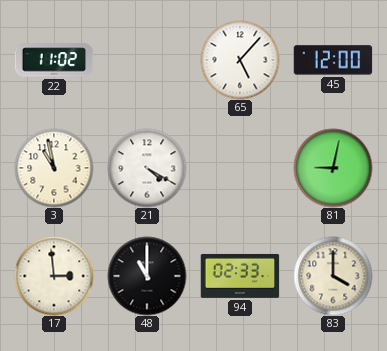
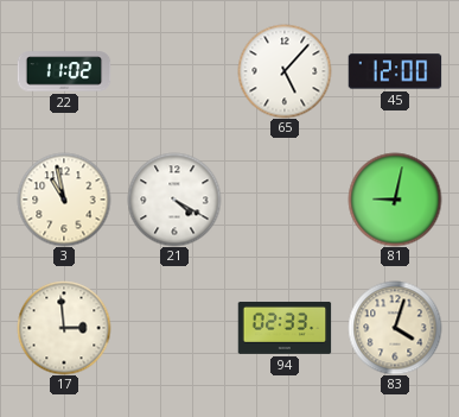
48: 11:00 -> none (147, 276)
83: 4:00 -> 4:03 (395, 328)
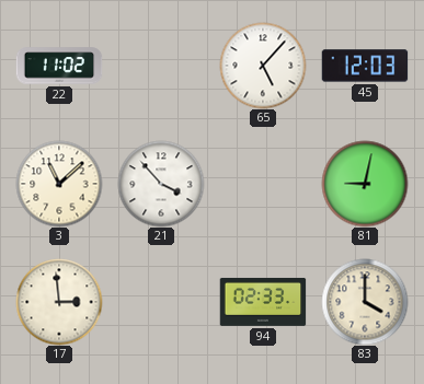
45: 12:00 -> 12:03 (365, 66)
3: 10:58 -> 11:08 (59, 184)
21: 4:20 -> 3:53 (161, 184)
83: 4:03 -> 4:00 (365, 302)
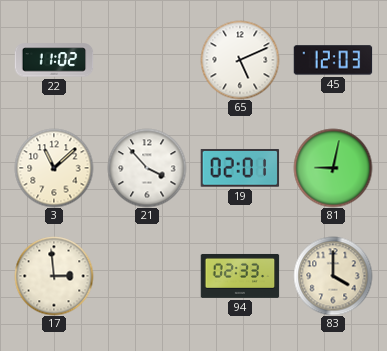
65: 5:07 -> 5:11 (240, 60)
19: none -> 02:01 (240, 169)
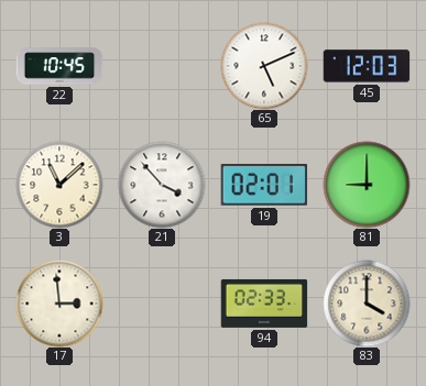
22: 11:02 -> 10:45 (59, 66)
81: 9:02 -> 9:00 (367, 185)
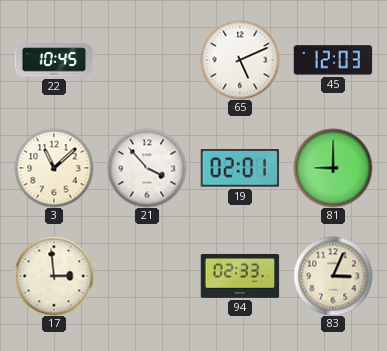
83: 4:00 -> 3:04 (333, 276)
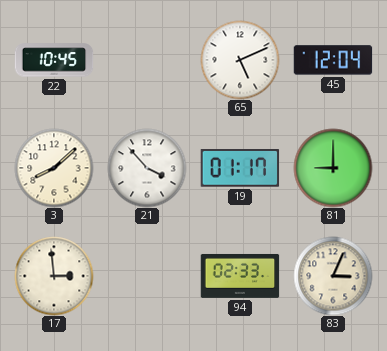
45: 12:03 -> 12:04 (333, 60)
3: 11:08 -> 8:08 (54, 168)
19: 02:01 -> 01:17 (240, 169)
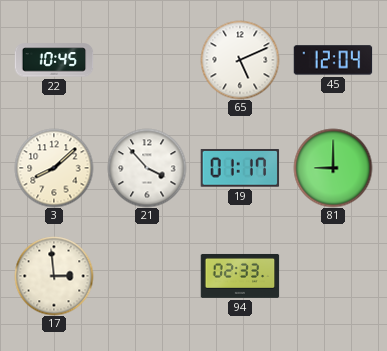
83: 3:04 -> none (333, 276)
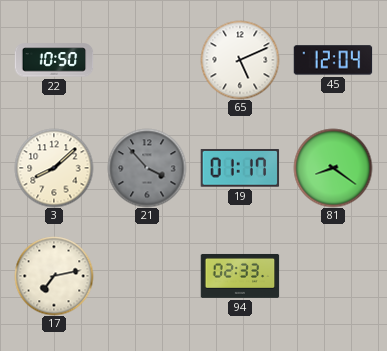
22: 10:45 -> 10:50 (54, 60)
21 dial: white -> grey (147, 168)
81: 9:00 -> 8:21 (333, 168)
17: 2:59 -> 7:13 (54, 276)
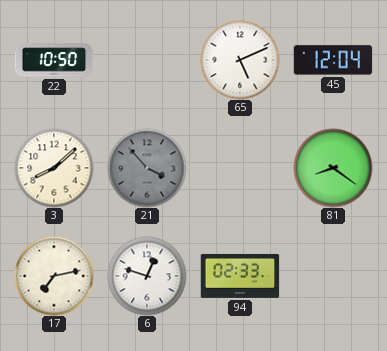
19: 01:17 -> none (240, 169)
6: none -> 12:48 (147, 276)
